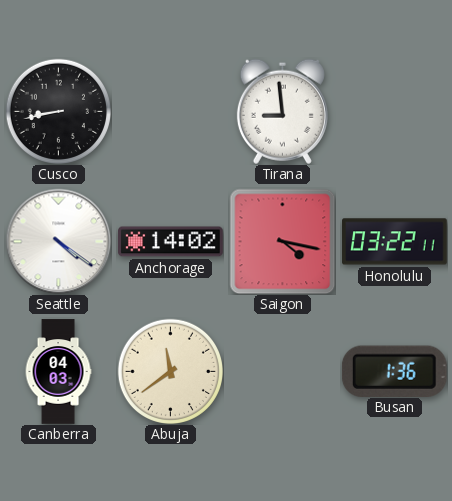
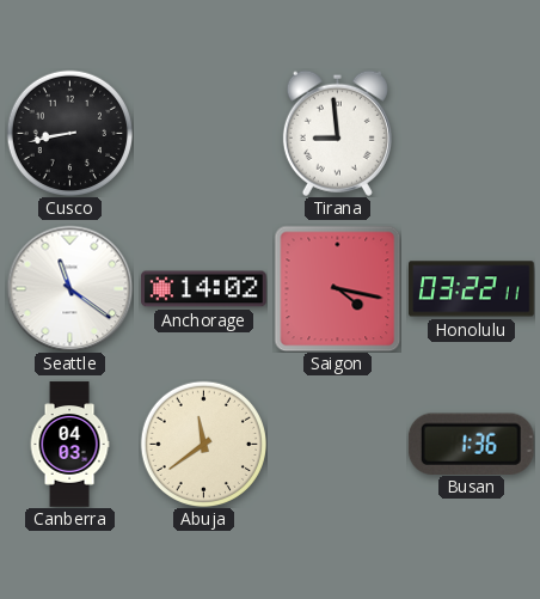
Seattle: 4:21 -> 11:21 (69, 288)
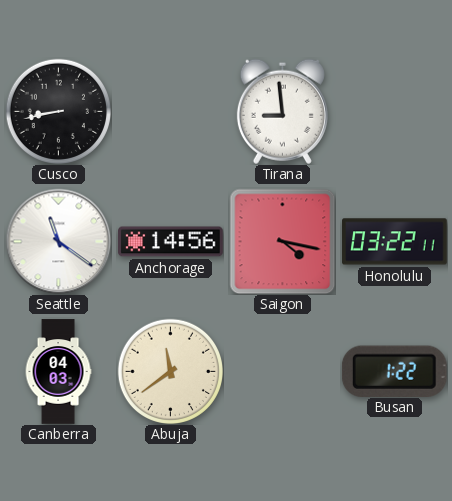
Anchorage: 14:02 -> 14:56 (171, 242)
Busan: 1:36 -> 1:22 (394, 371)
